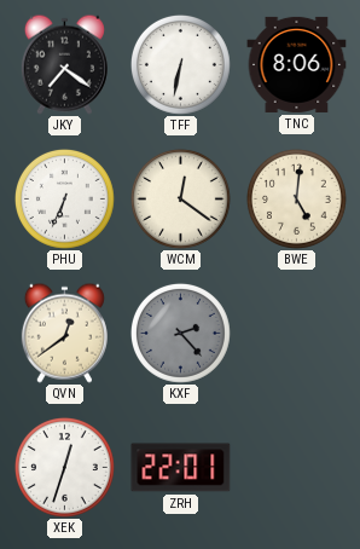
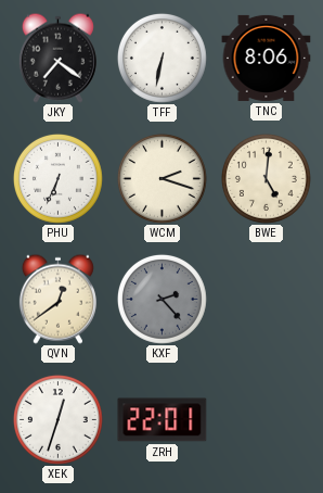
WCM: 12:21 -> 2:18 (161, 178)
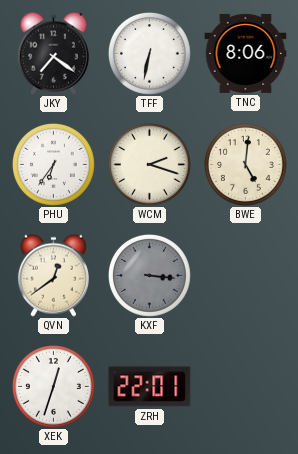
PHU: 6:34 -> 6:36 (53, 164)
KXF: 2:23 -> 3:16 (149, 275)
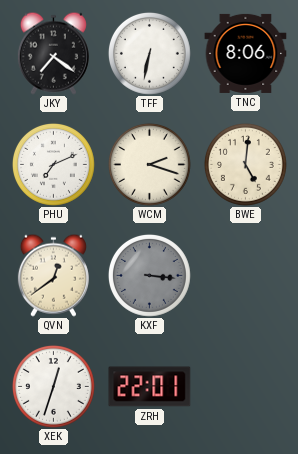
PHU: 6:36 -> 7:11 (53, 164)
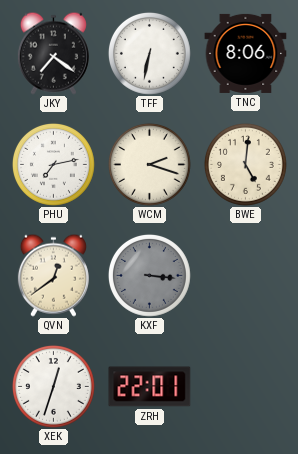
PHU: 7:11 -> 7:13 (53, 164)
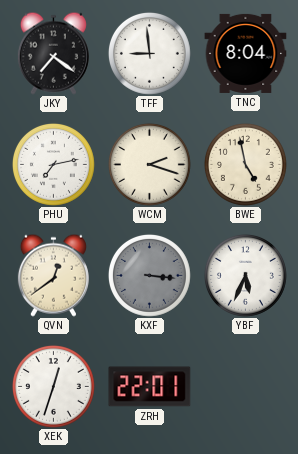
TFF: 6:32 -> 8:59 (149, 53)
TNC: 8:06 -> 8:04 (246, 53)
BWE: 5:01 -> 4:58 (245, 164)
YBF: none -> 5:34 (245, 275)
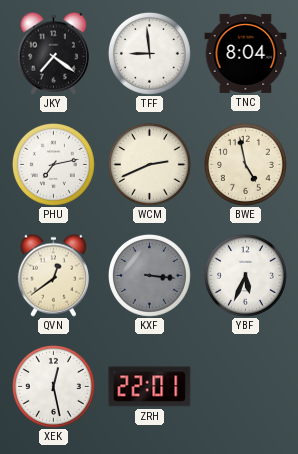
WCM: 2:18 -> 2:41 (149, 164)
XEK: 12:33 -> 12:28 (53, 386)
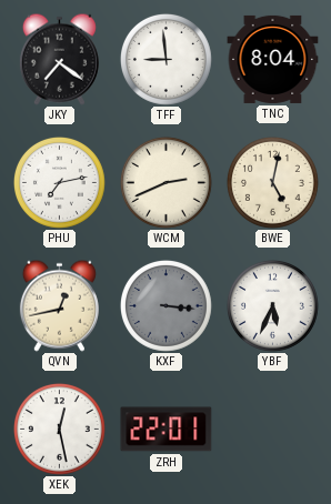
BWE: 4:58 -> 5:02 (272, 182)
QVN: 12:39 -> 12:43 (59, 305)
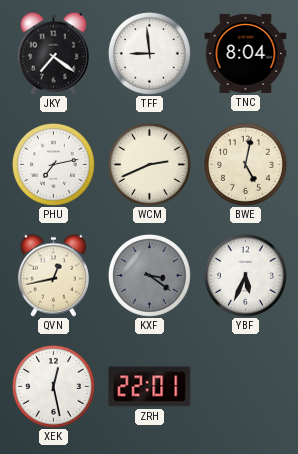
KXF: 3:16 -> 3:21 (149, 275)
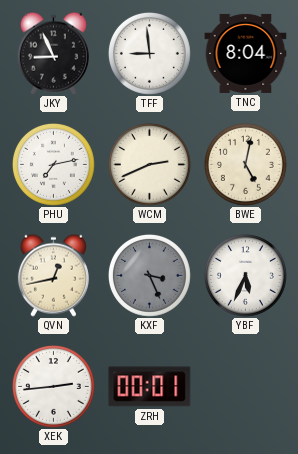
JKY: 7:21 -> 8:56 (53, 53)
KXF: 3:21 -> 3:26 (149, 275)
XEK: 12:28 -> 2:44 (53, 386)
ZRH: 22:01 -> 00:01 (150, 387)
